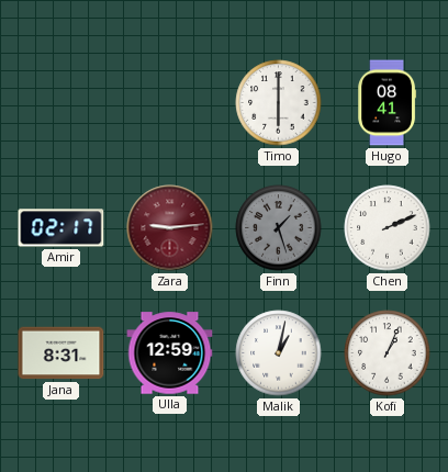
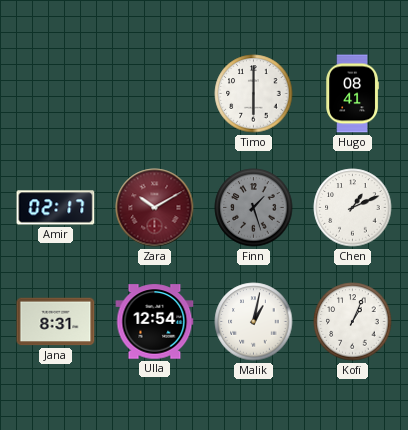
Zara: 9:14 -> 10:10 (155, 208)
Chen: 2:11 -> 1:11 (353, 208)
Ulla: 12:59 -> 12:54 (155, 322)
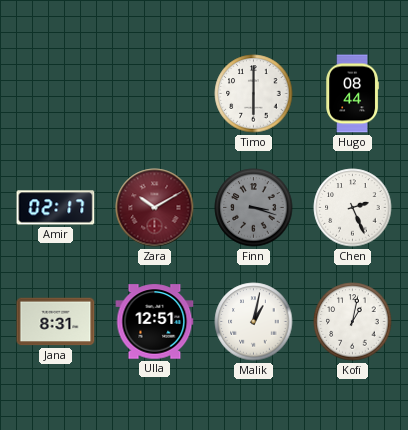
Hugo: 08:41 -> 08:44 (353, 94)
Finn: 1:27 -> 3:18 (254, 208)
Chen: 1:11 -> 2:26 (353, 208)
Ulla: 12:54 -> 12:51 (155, 322)
Kofi: 1:04 -> 1:02 (353, 322)
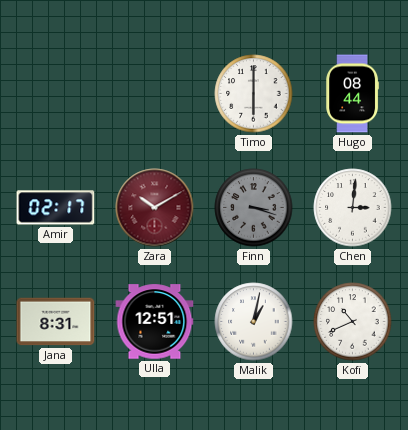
Chen: 2:26 -> 3:01 (353, 208)
Kofi: 1:02 -> 10:41 (353, 322)
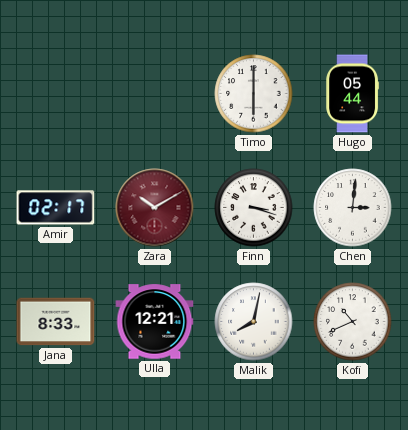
Hugo: 08:44 -> 05:44 (353, 94)
Finn dial: grey -> white (254, 208)
Jana: 8:31 -> 8:33 (56, 322)
Ulla: 12:51 -> 12:21 (155, 322)
Malik: 1:02 -> 8:02 (254, 322)
